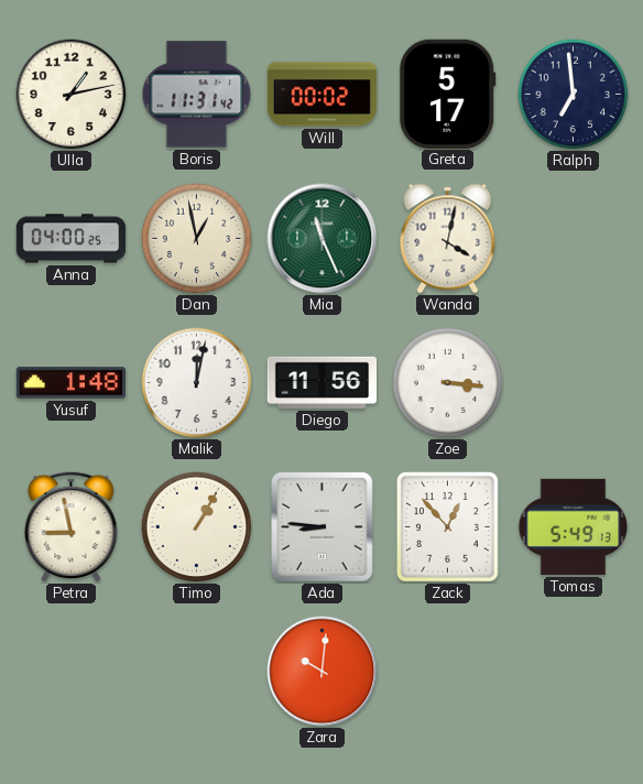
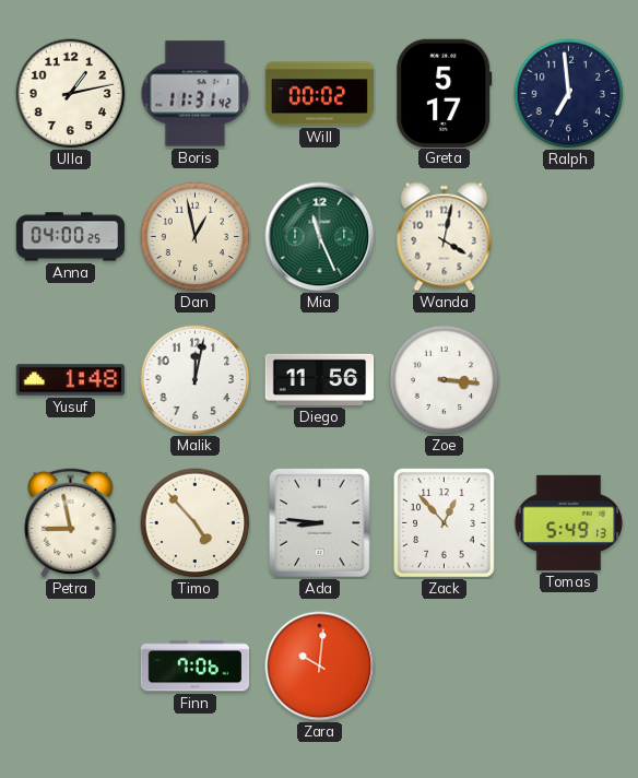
Timo: 1:05 -> 4:53 (196, 523)
Finn: none -> 7:06 (196, 667)
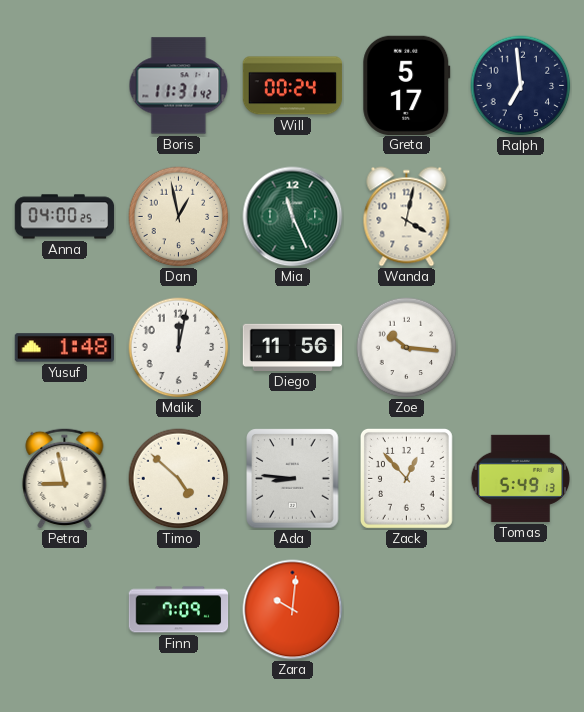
Ulla: 1:13 -> none (71, 94)
Will: 00:02 -> 00:24 (293, 86)
Zoe: 3:16 -> 10:16 (407, 348)
Timo: 4:53 -> 4:52 (179, 479)
Finn: 7:06 -> 7:09 (179, 610)
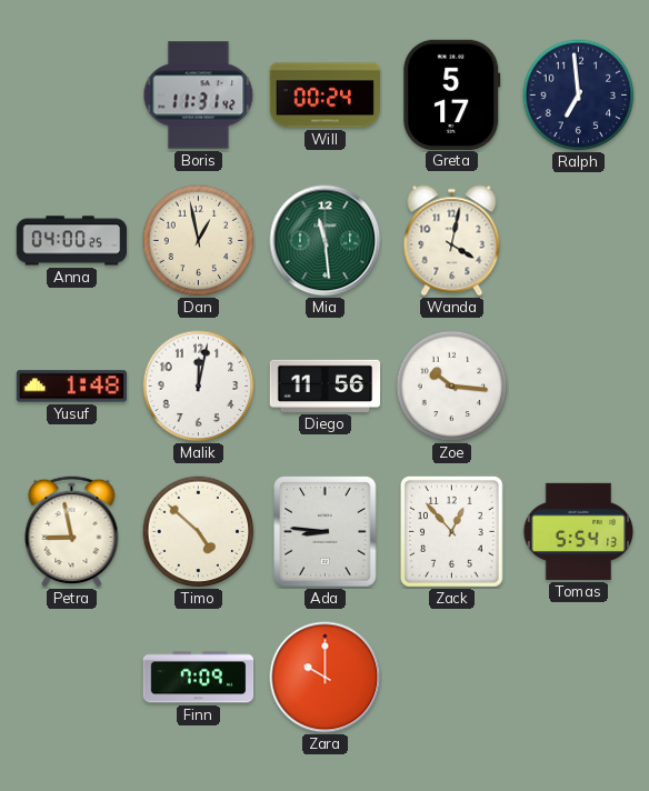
Mia: 11:26 -> 11:29 (326, 241)
Tomas: 5:49 -> 5:54 (579, 531)
Zara: 10:01 -> 10:00 (326, 678)
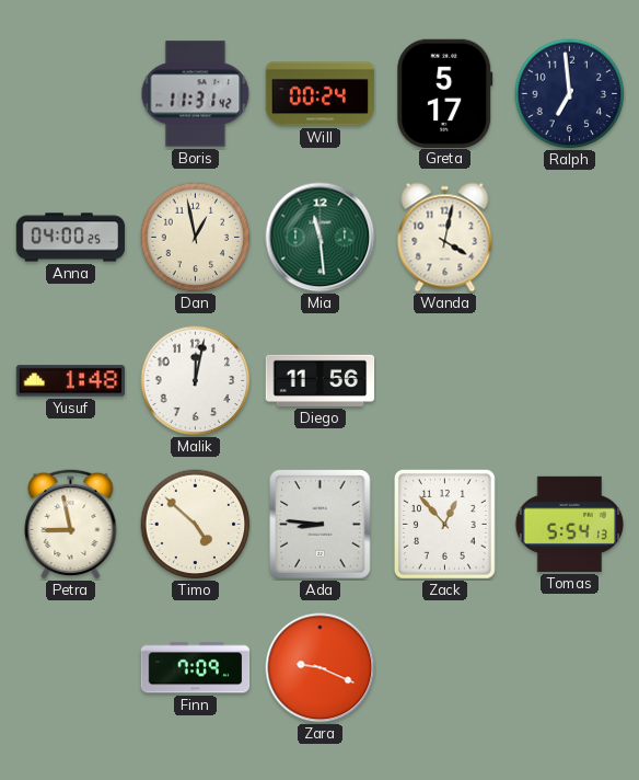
Zoe: 10:16 -> none (452, 387)
Zara: 10:00 -> 9:19 (321, 668)
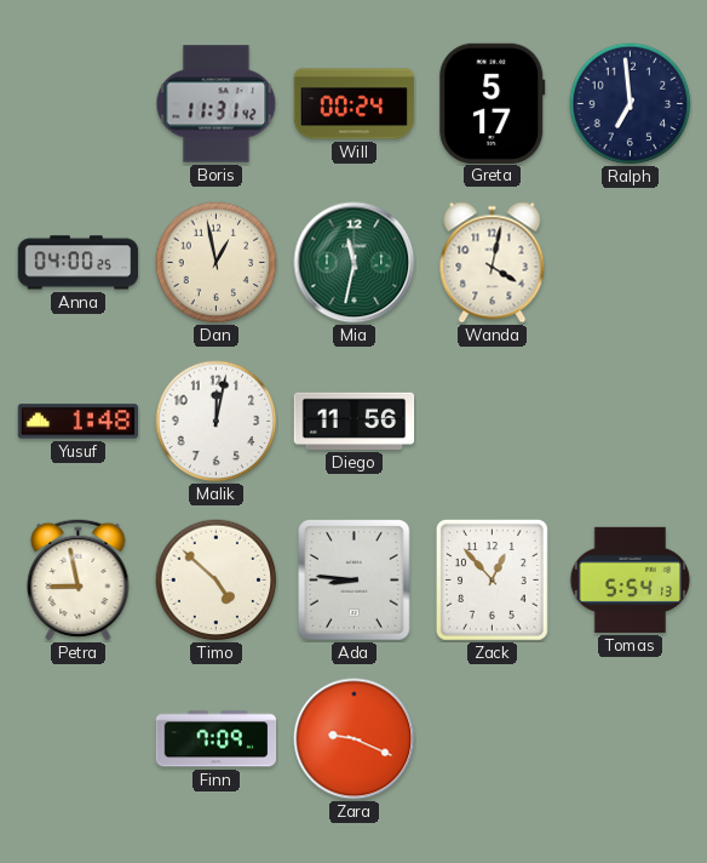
Mia: 11:29 -> 11:32 (355, 263)
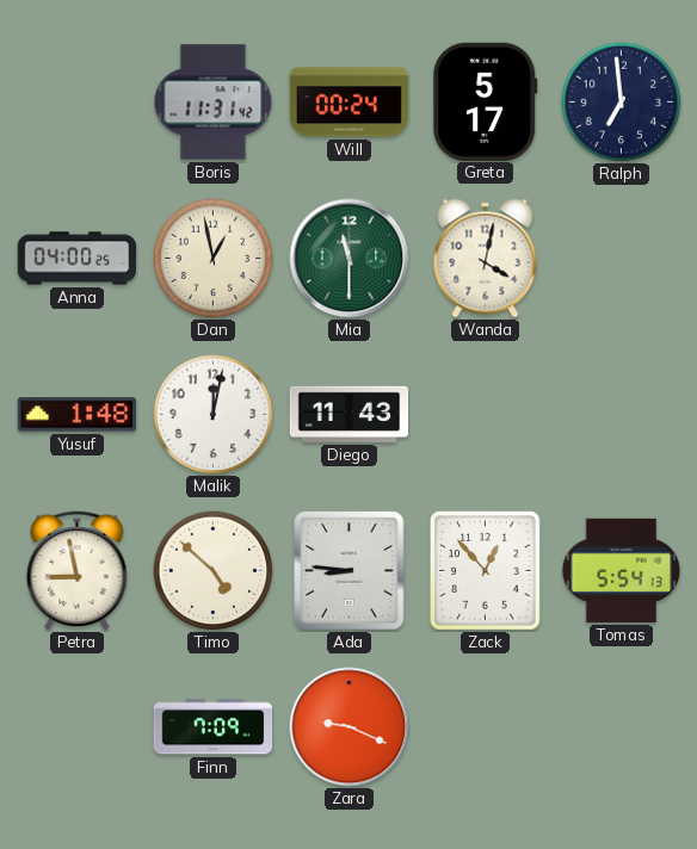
Mia: 11:32 -> 11:30 (350, 259)
Diego: 11:56 -> 11:43 (350, 414)
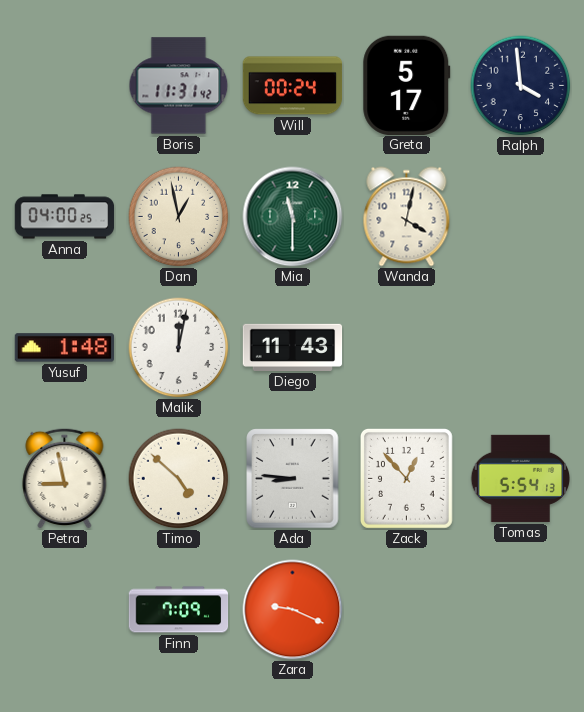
Ralph: 6:59 -> 3:59 (521, 86)
